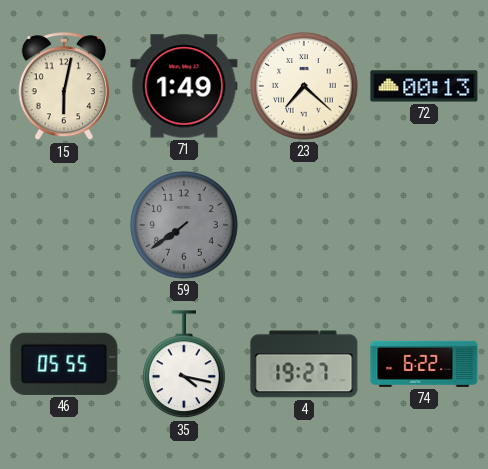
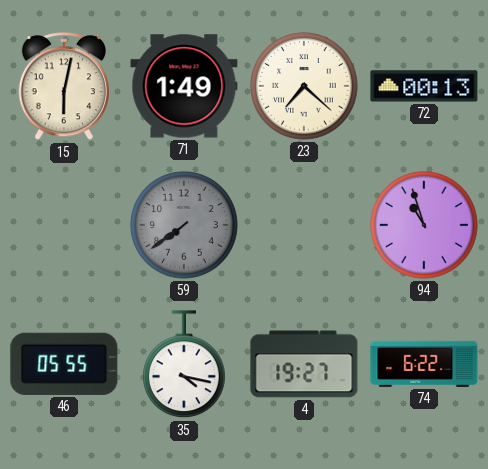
94: none -> 10:57 (424, 225)
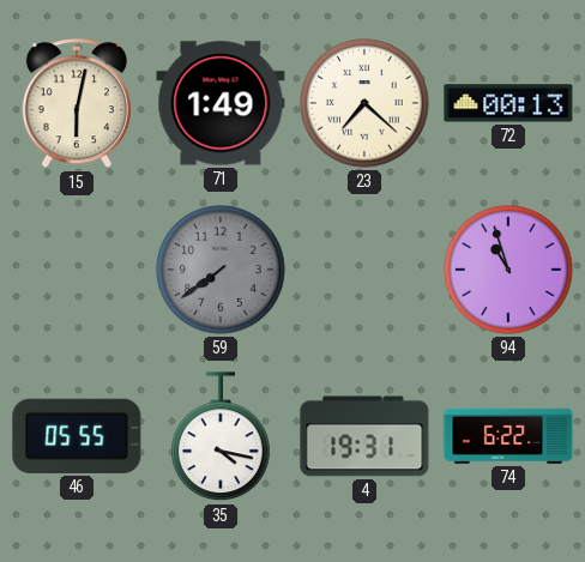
4: 19:27 -> 19:31 (364, 436)
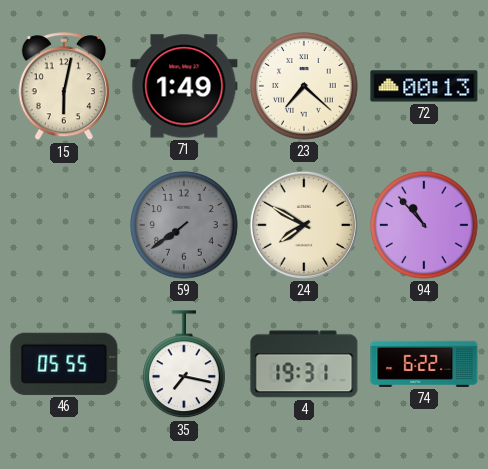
24: none -> 7:50 (304, 225)
94: 10:57 -> 10:53 (424, 225)
35: 4:17 -> 7:17 (185, 365)
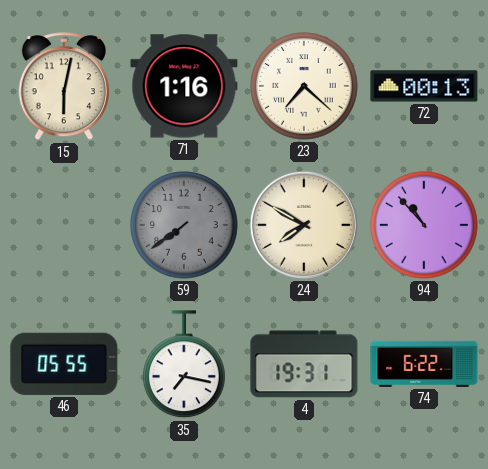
71: 1:49 -> 1:16 (184, 86)
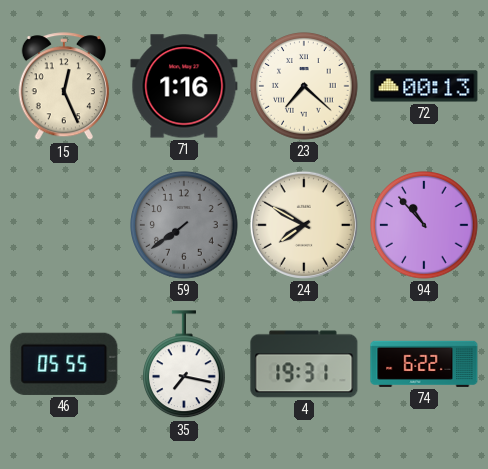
15: 6:02 -> 12:26 (64, 87)
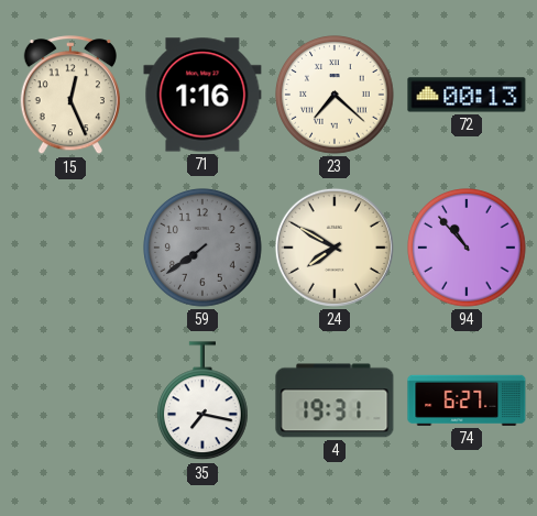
46: 05:55 -> none (64, 364)
74: 6:22 -> 6:27 (467, 400)
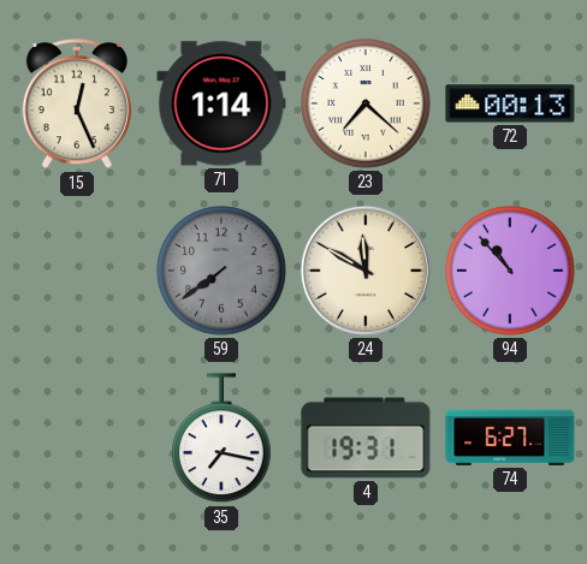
71: 1:16 -> 1:14 (221, 103)
24: 7:50 -> 11:50 (366, 271)
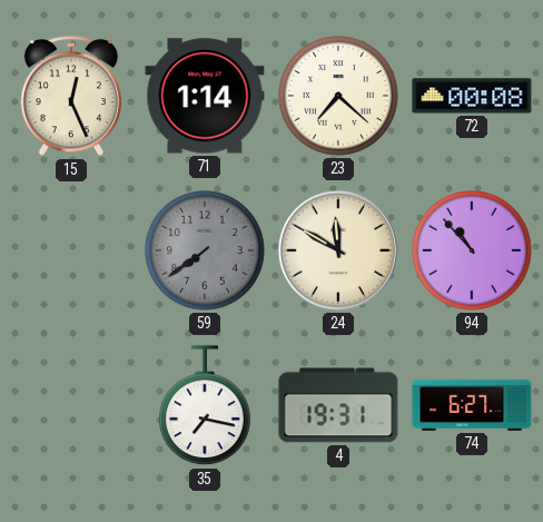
72: 00:13 -> 00:08 (472, 96)
